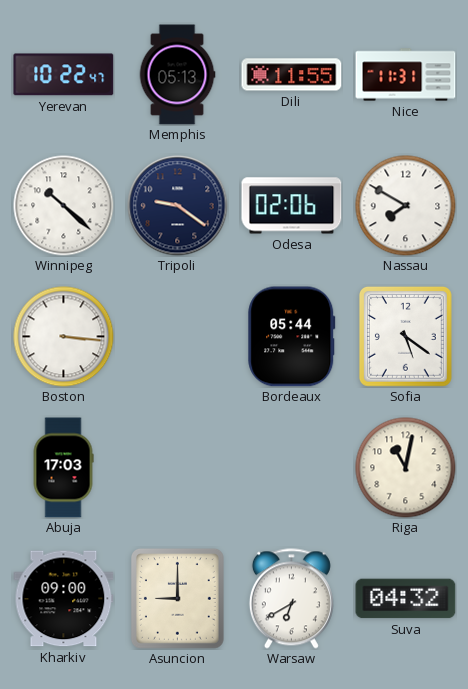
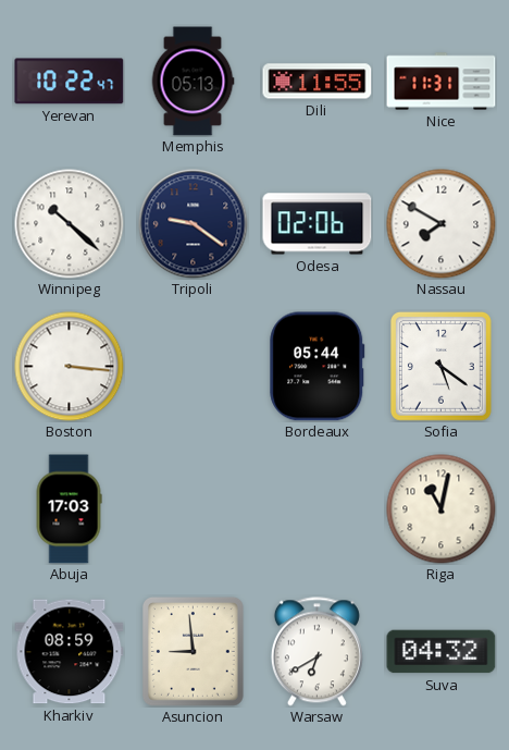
Kharkiv: 09:00 -> 08:59 (70, 652)
Asuncion: 9:00 -> 8:59 (193, 651)
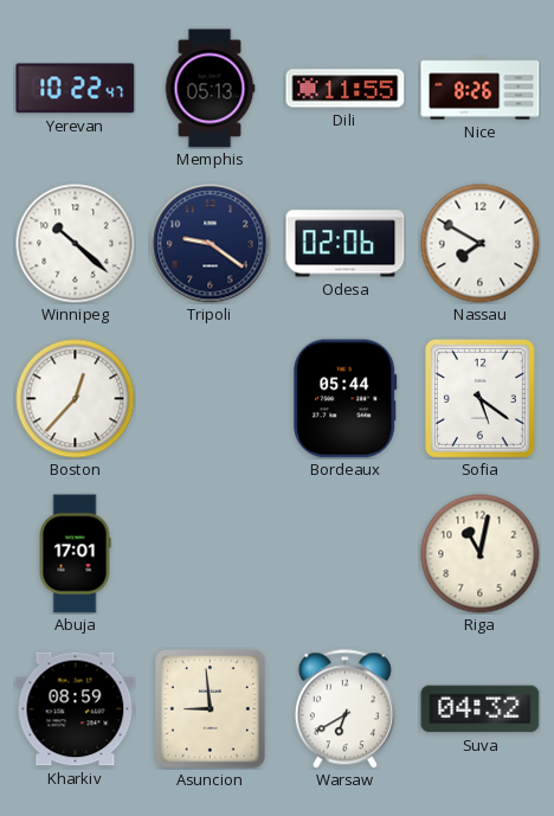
Nice: 11:31 -> 8:26 (481, 89)
Boston: 3:16 -> 12:37 (76, 399)
Abuja: 17:03 -> 17:01 (75, 554)
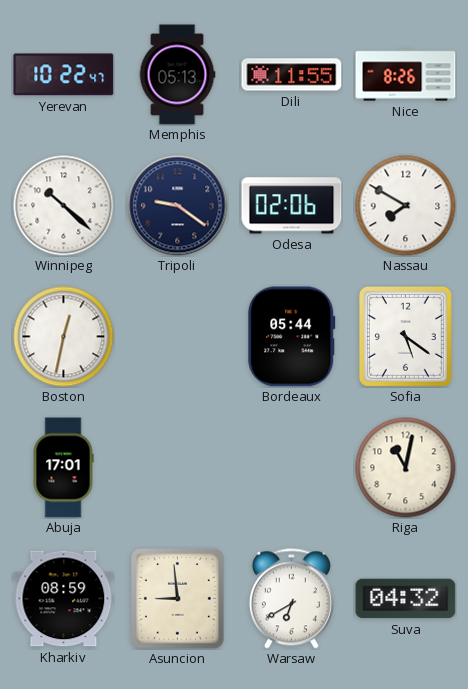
Boston: 12:37 -> 12:32 (64, 337)
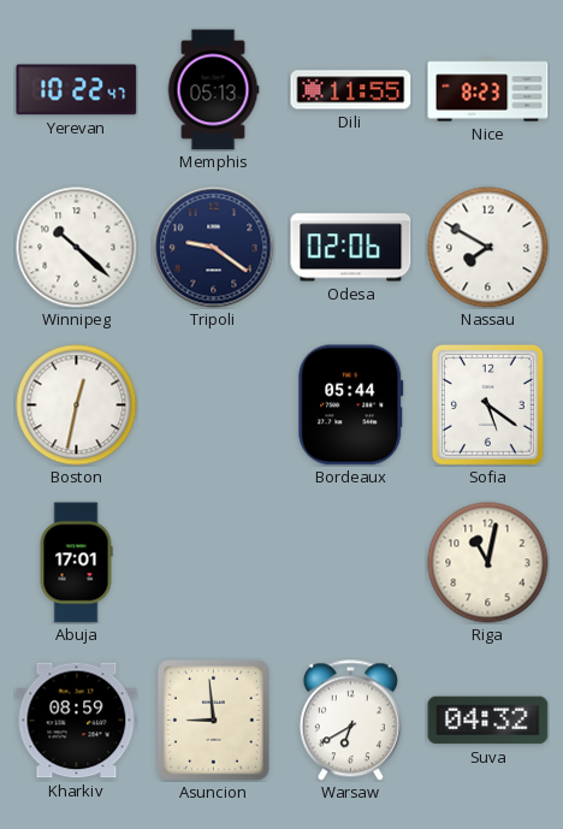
Nice: 8:26 -> 8:23 (488, 90)
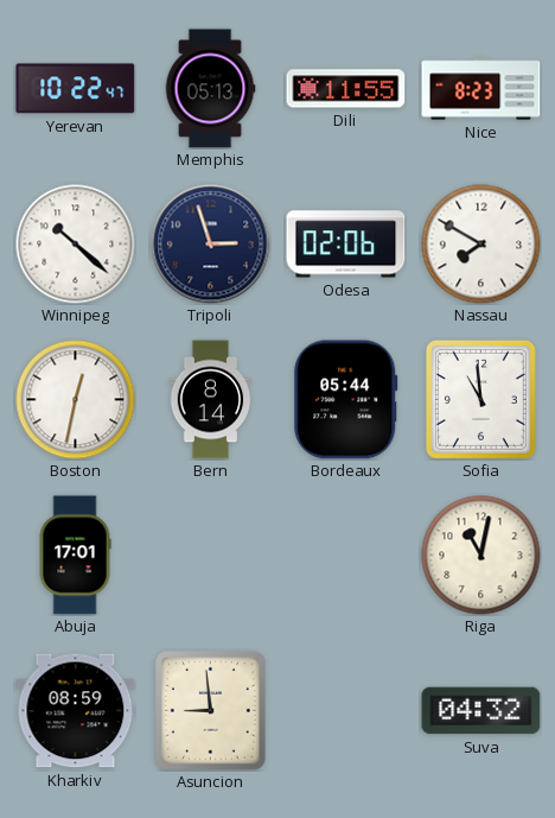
Tripoli: 9:21 -> 2:57 (211, 245)
Bern: none -> 8:14 (211, 400)
Sofia: 5:21 -> 10:59 (480, 399)
Warsaw: 6:40 -> none (350, 721)
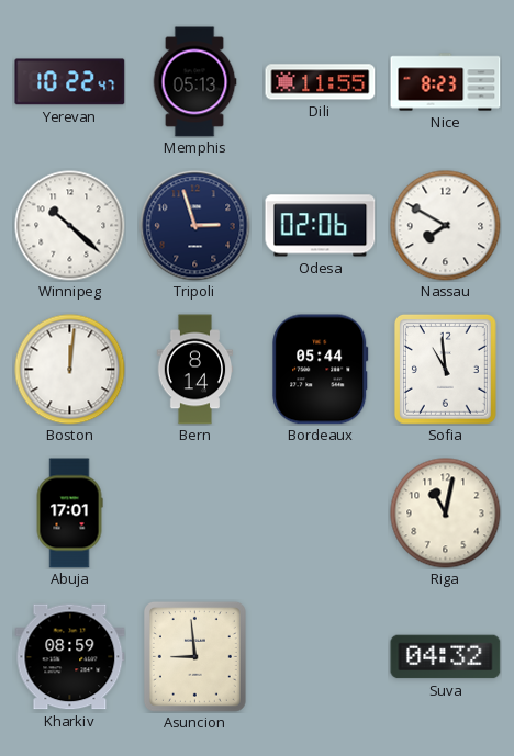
Boston: 12:32 -> 12:01 (70, 370)
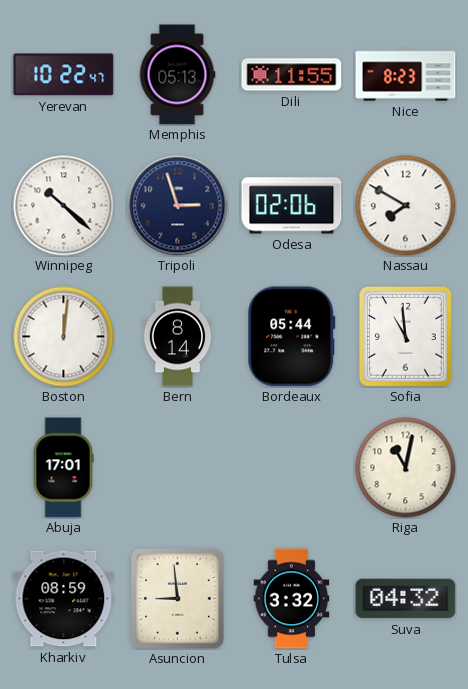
Tulsa: none -> 3:32 (292, 599)
